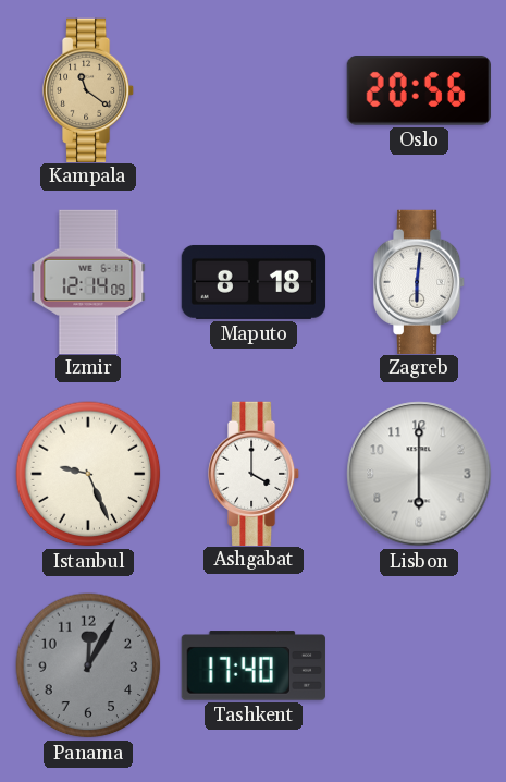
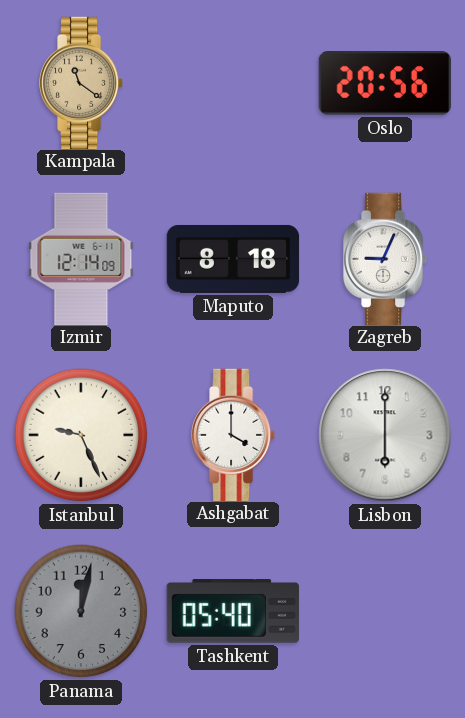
Zagreb: 6:01 -> 9:04 (385, 258)
Panama: 12:05 -> 12:02 (81, 611)
Tashkent: 17:40 -> 05:40 (232, 611)
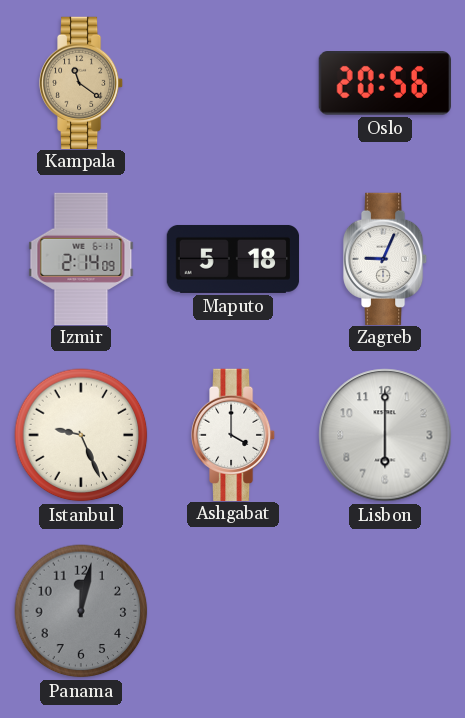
Izmir: 12:14 -> 2:14 (81, 258)
Maputo: 8:18 -> 5:18 (233, 259)
Tashkent: 05:40 -> none (232, 611)
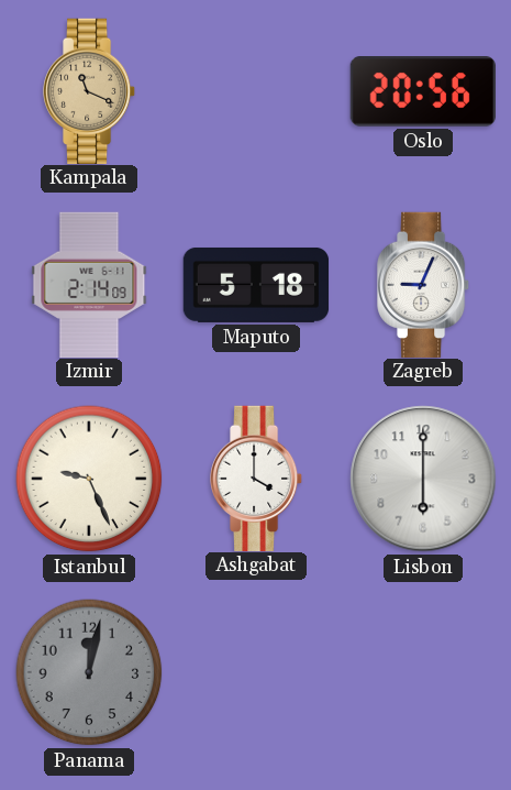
Kampala: 11:21 -> 11:19 (89, 90)
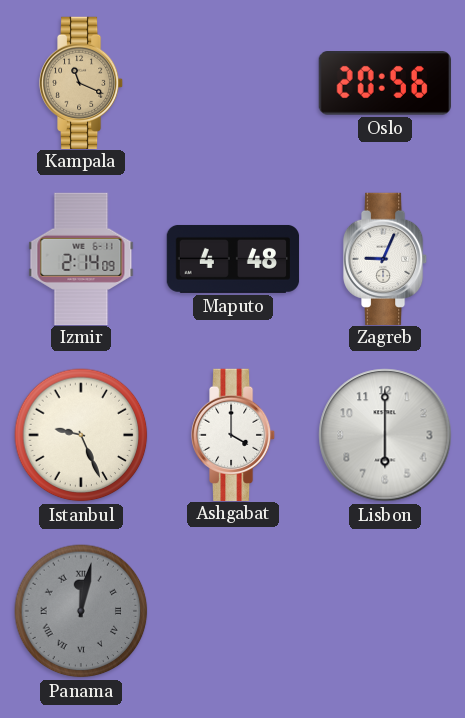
Maputo: 5:18 -> 4:48 (233, 259)
Panama numerals: Arabic -> Roman (81, 611)
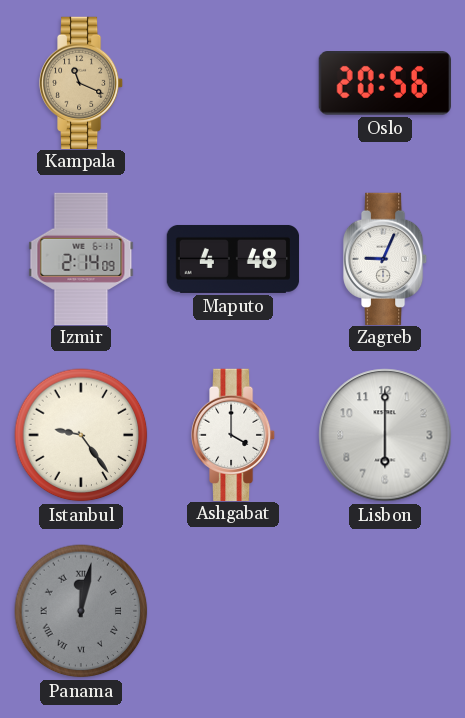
Istanbul: 9:26 -> 9:24 (81, 435)
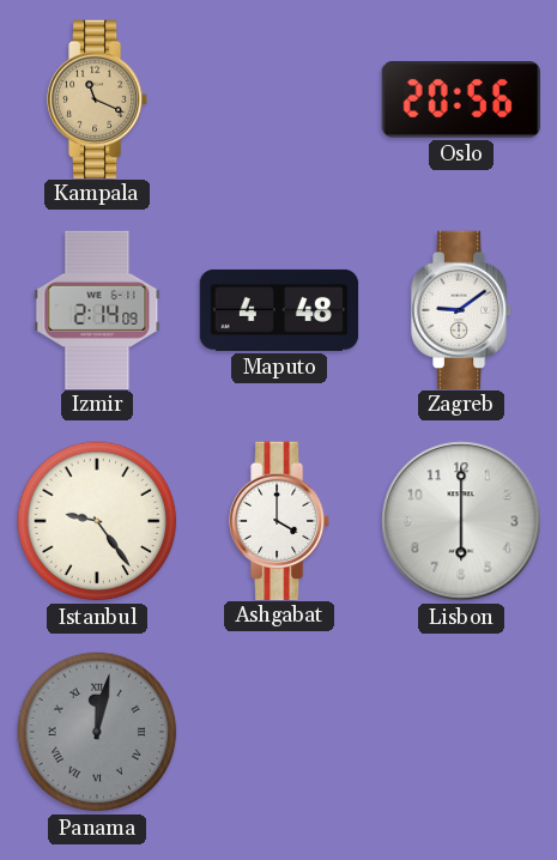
Zagreb: 9:04 -> 9:09 (461, 309)
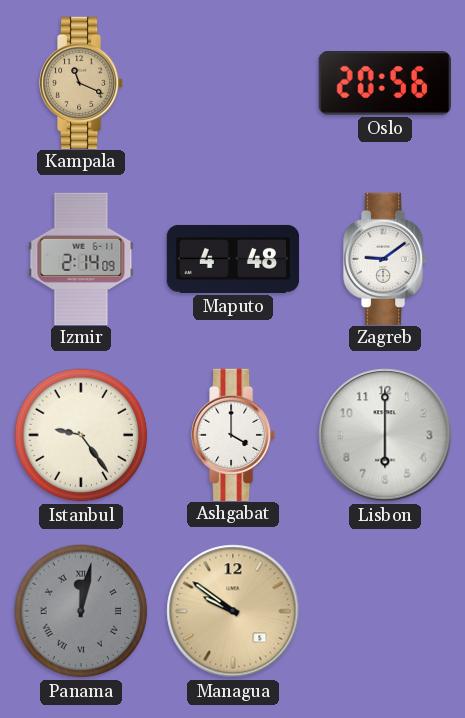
Managua: none -> 9:51 (233, 611)
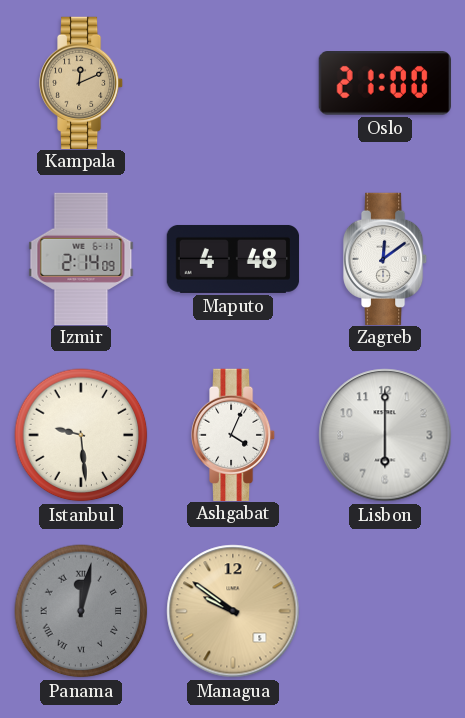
Kampala: 11:19 -> 12:11 (81, 82)
Oslo: 20:56 -> 21:00 (385, 84)
Zagreb: 9:09 -> 12:09 (385, 258)
Istanbul: 9:24 -> 9:29 (81, 435)
Ashgabat: 4:00 -> 4:04 (233, 434)
